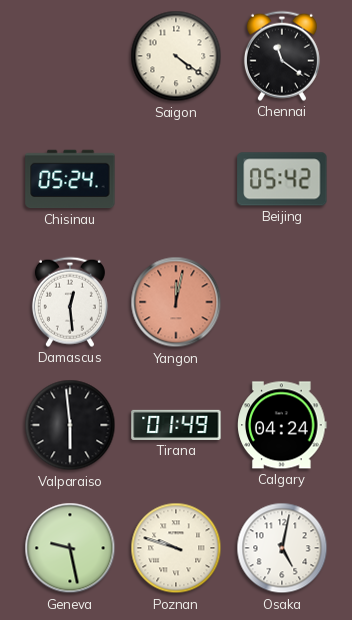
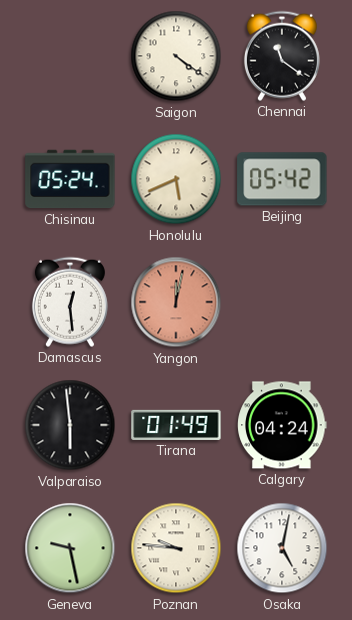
Honolulu: none -> 5:41 (176, 179)
Poznan: 9:48 -> 9:46 (176, 548)
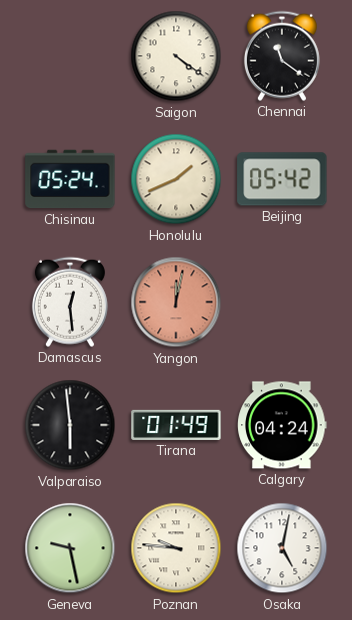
Honolulu: 5:41 -> 1:41 (176, 179)
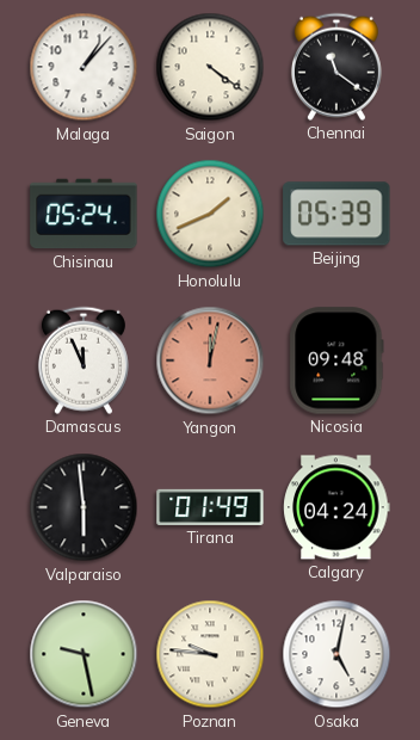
Malaga: none -> 1:07 (84, 67)
Beijing: 05:42 -> 05:39 (336, 214)
Damascus: 12:29 -> 11:56 (84, 360)
Nicosia: none -> 09:48 (336, 360)
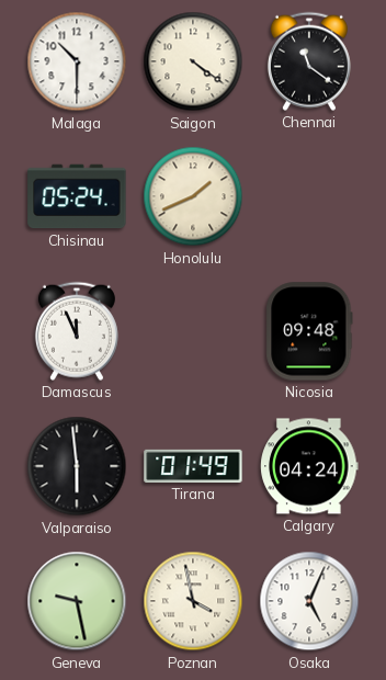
Malaga: 1:07 -> 10:30 (77, 61)
Beijing: 05:39 -> none (336, 214)
Yangon: 12:02 -> none (210, 360)
Poznan: 9:46 -> 3:58 (193, 601)
Osaka: 5:02 -> 5:04 (309, 601)
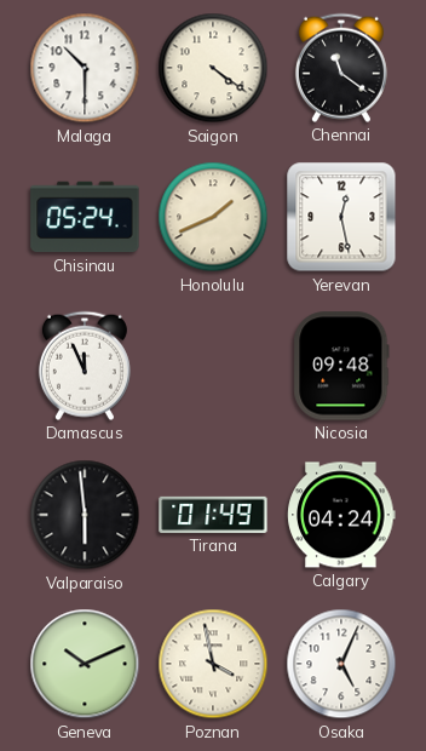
Yerevan: none -> 12:28 (341, 217)
Geneva: 9:28 -> 10:11 (85, 664)
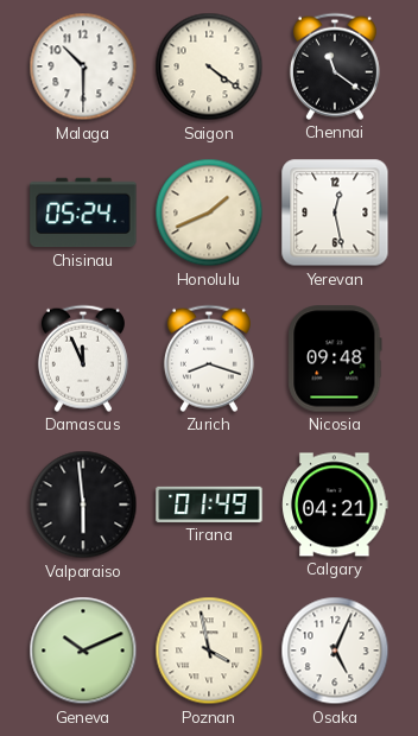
Zurich: none -> 8:18 (209, 359)
Calgary: 04:24 -> 04:21 (335, 505)
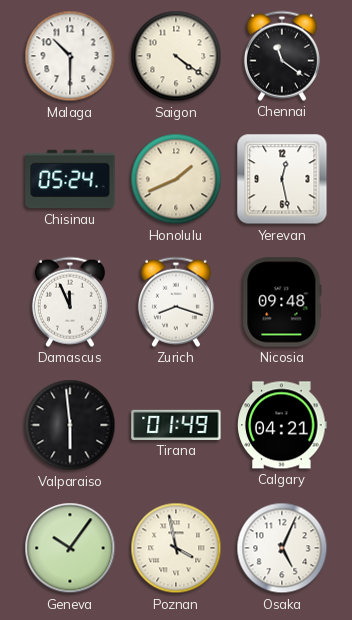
Geneva: 10:11 -> 10:06 (70, 548)
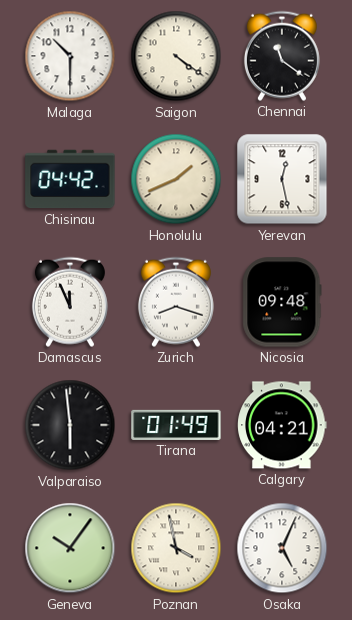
Chisinau: 05:24 -> 04:42 (70, 179)
